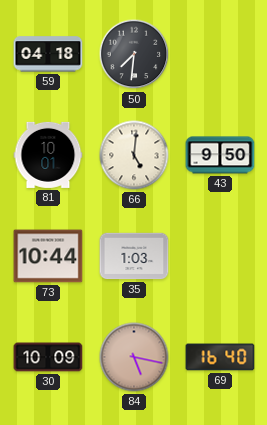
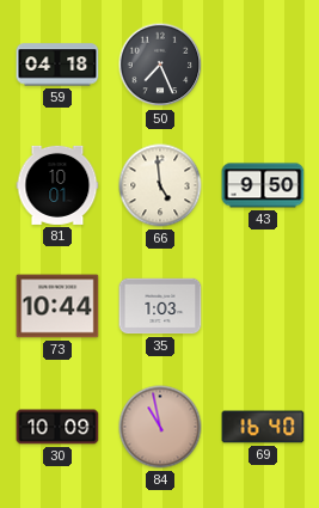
50: 7:31 -> 7:26 (160, 65)
66: 5:01 -> 4:59 (160, 185)
84: 5:17 -> 10:58 (160, 427)
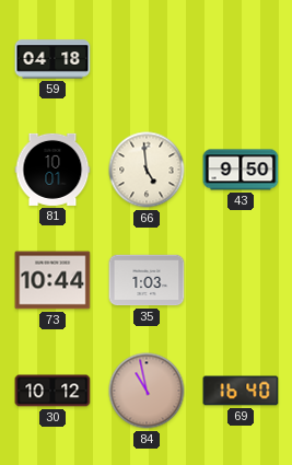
50: 7:26 -> none (160, 65)
30: 10:09 -> 10:12 (52, 391)
